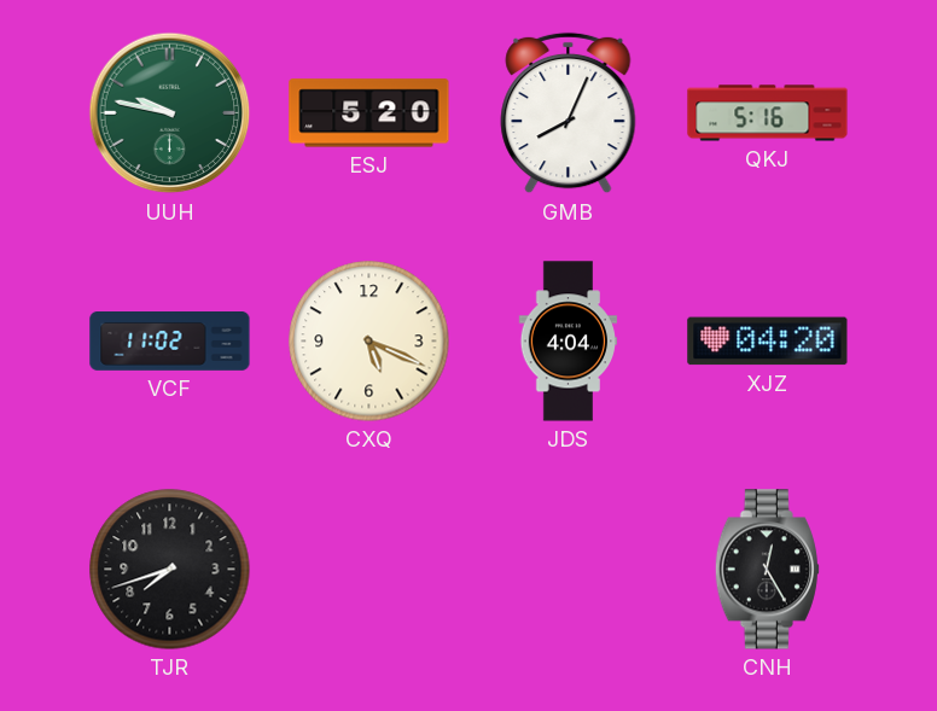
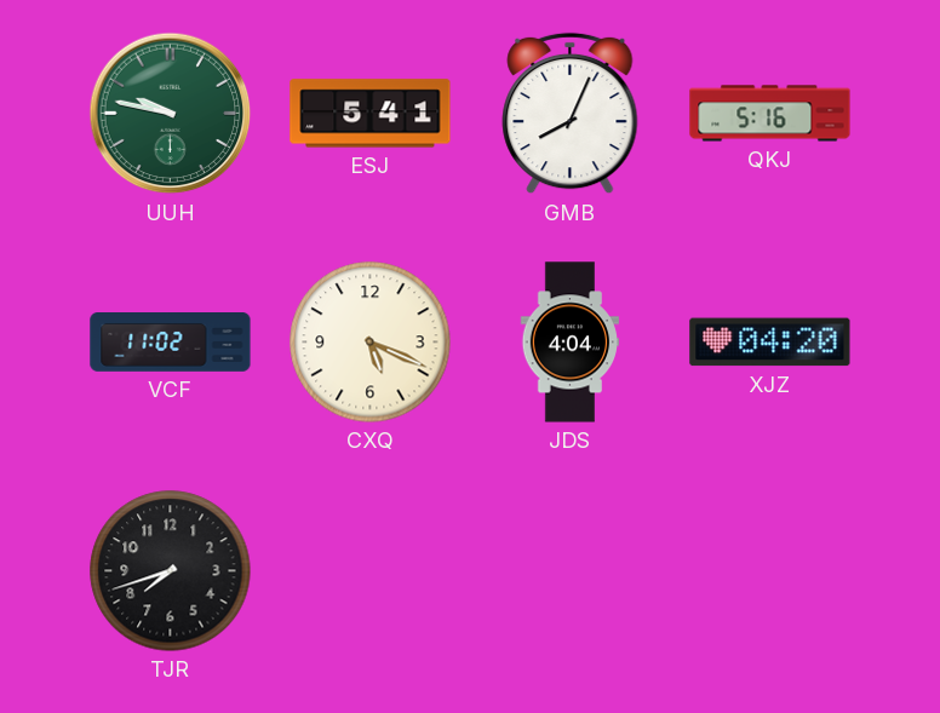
ESJ: 5:20 -> 5:41 (371, 114)
CNH: 12:25 -> none (767, 570)
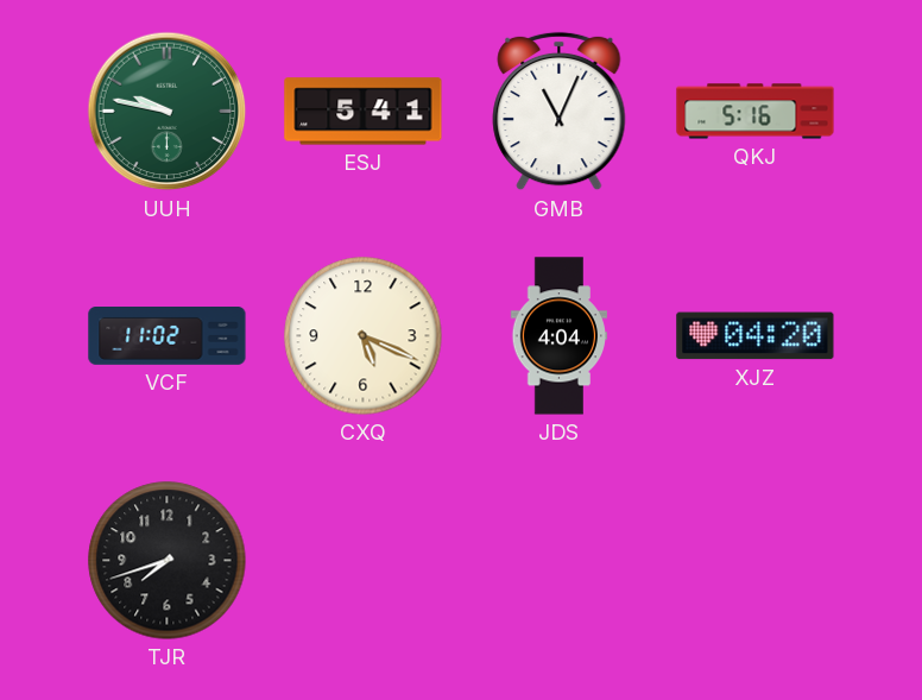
GMB: 8:04 -> 11:04 (560, 112)
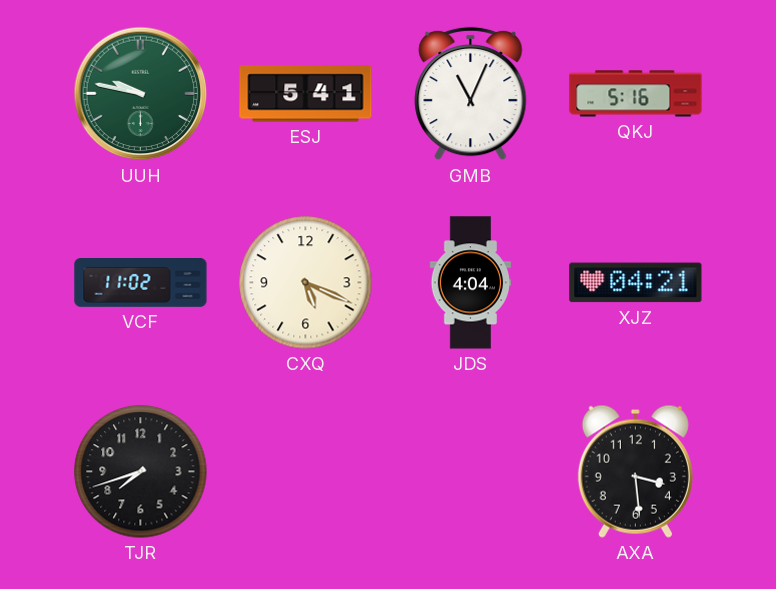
XJZ: 04:20 -> 04:21 (636, 283)
AXA: none -> 3:29 (635, 471)
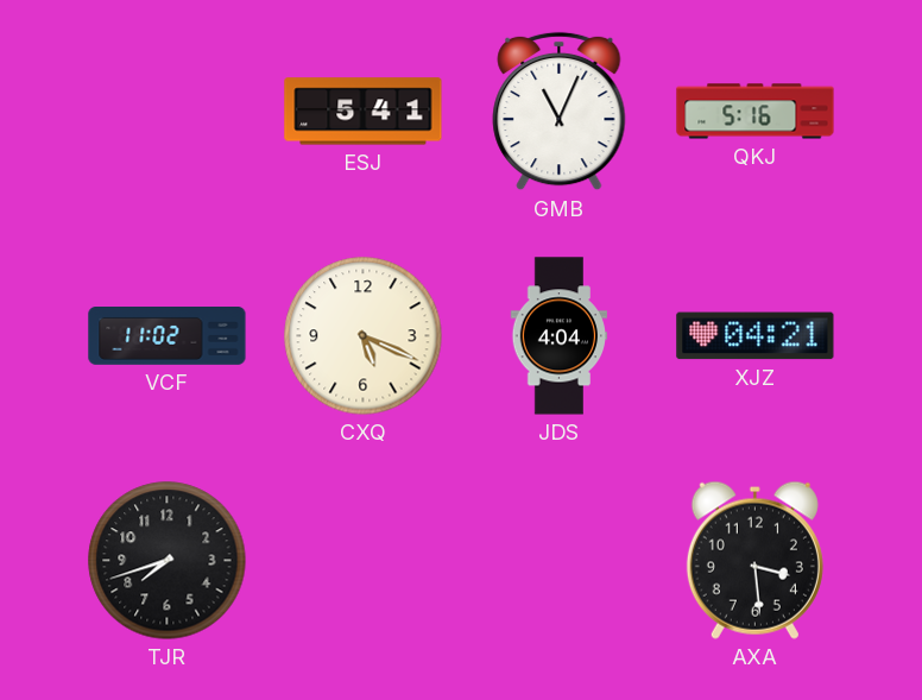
UUH: 9:47 -> none (141, 94)
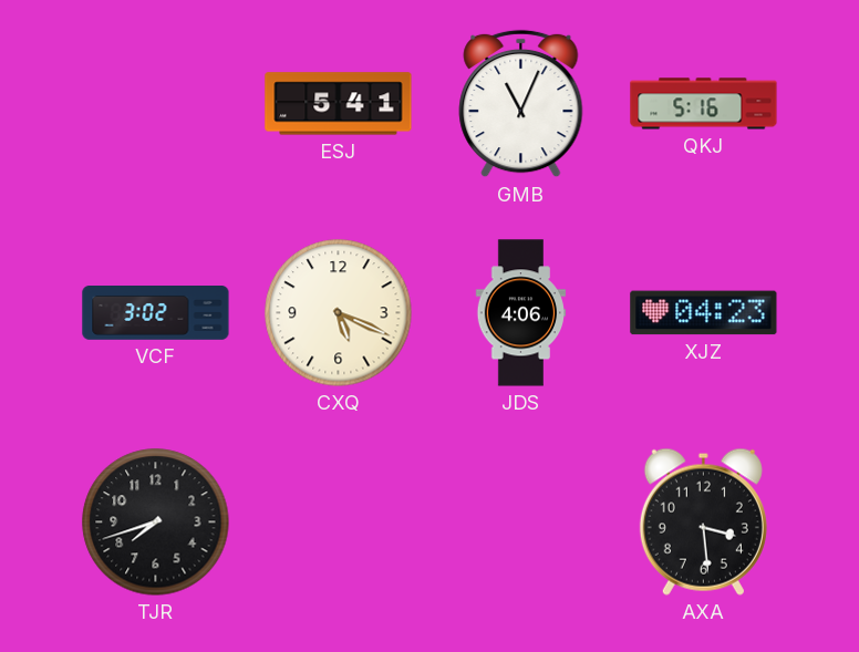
VCF: 11:02 -> 3:02 (156, 313)
JDS: 4:04 -> 4:06 (520, 313)
XJZ: 04:21 -> 04:23 (704, 313)
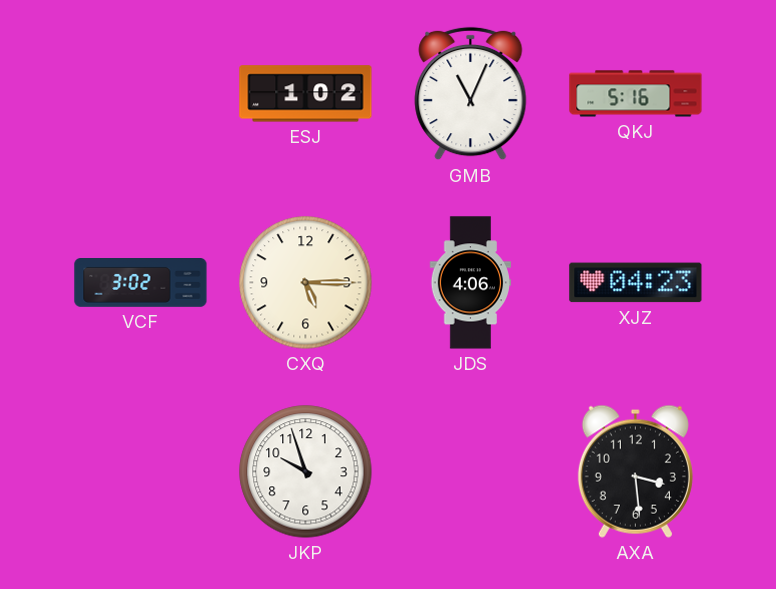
ESJ: 5:41 -> 1:02 (306, 94)
CXQ: 5:19 -> 5:15 (306, 283)
TJR: 7:42 -> none (156, 522)
JKP: none -> 9:57 (306, 472)
